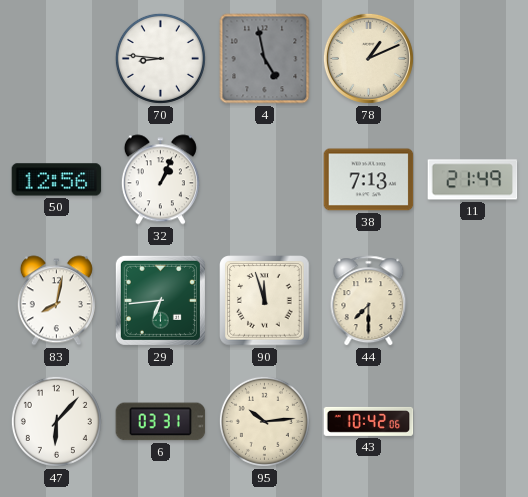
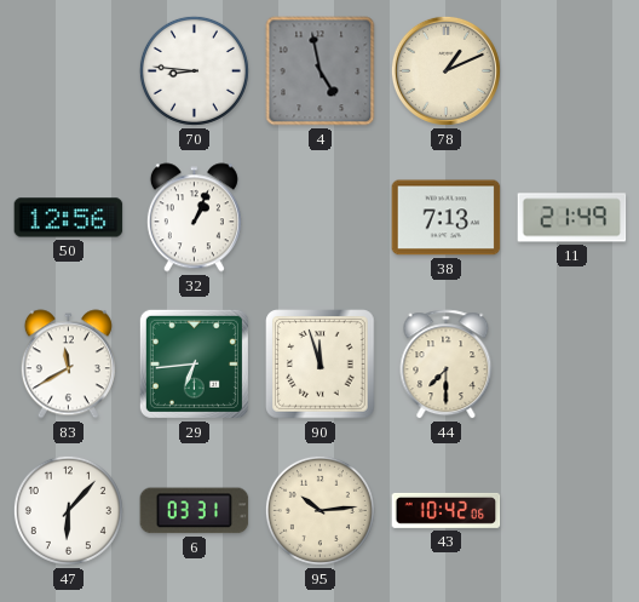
83: 8:02 -> 11:40 (68, 365)
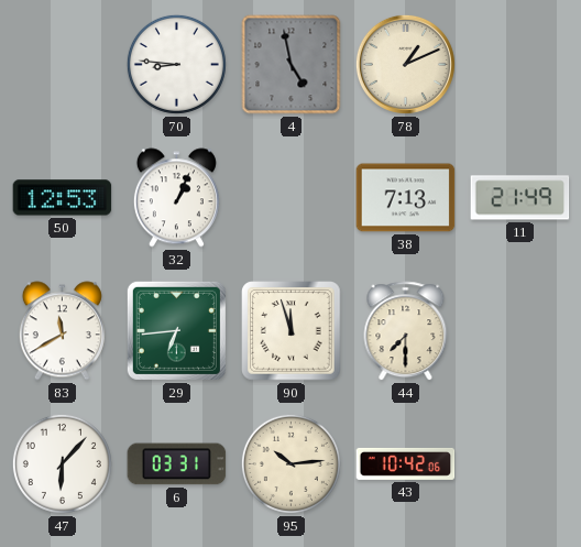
50: 12:56 -> 12:53 (63, 198)
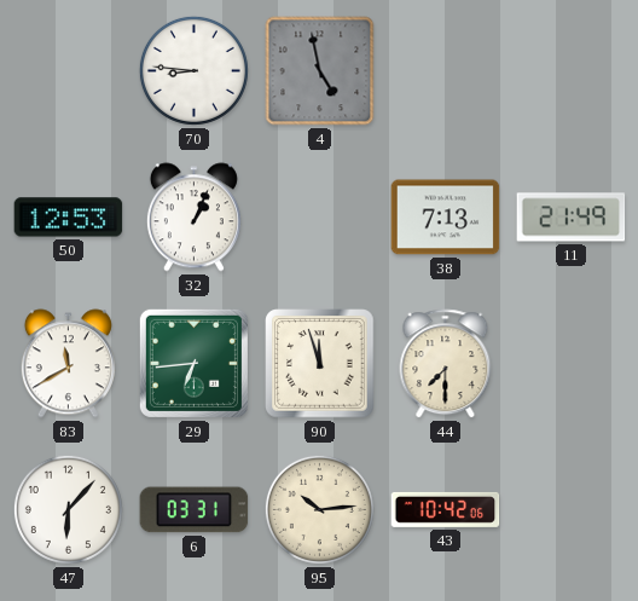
78: 1:11 -> none (405, 64)
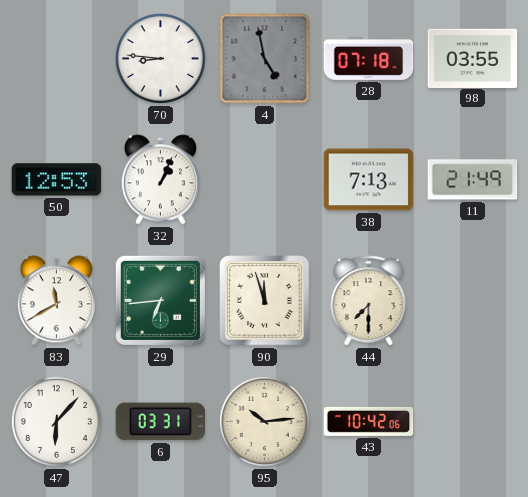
28: none -> 07:18 (369, 58)
98: none -> 03:55 (473, 58)
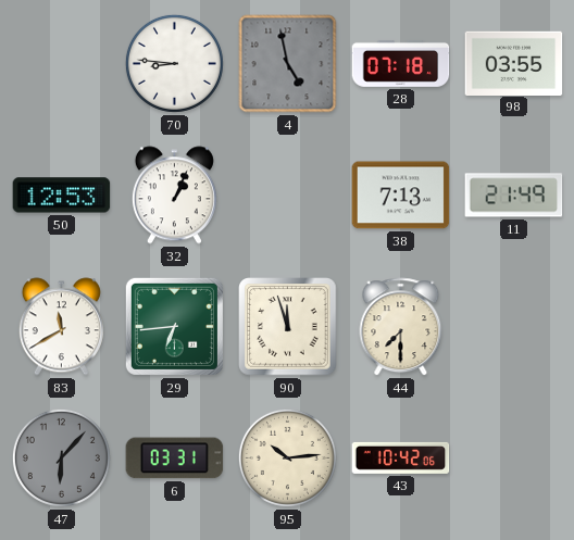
47 dial: white -> grey (61, 457)
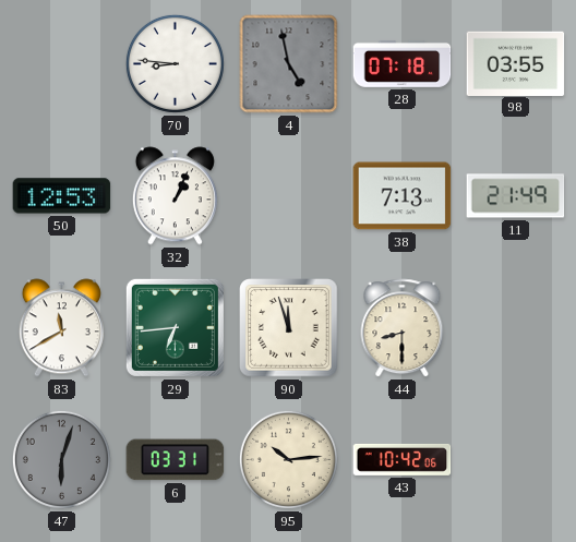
44: 7:30 -> 8:30 (403, 328)
47: 6:07 -> 6:03 (61, 459)
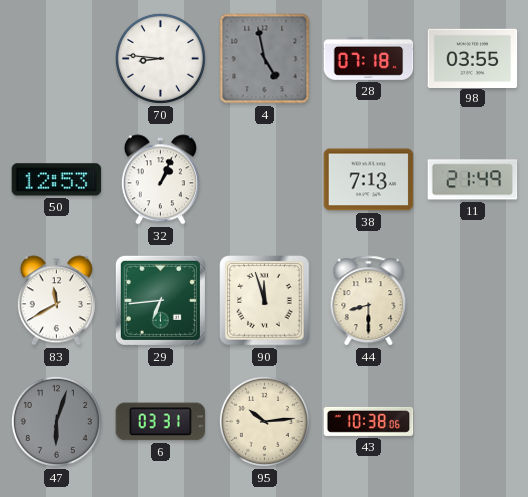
43: 10:42 -> 10:38 (369, 421)
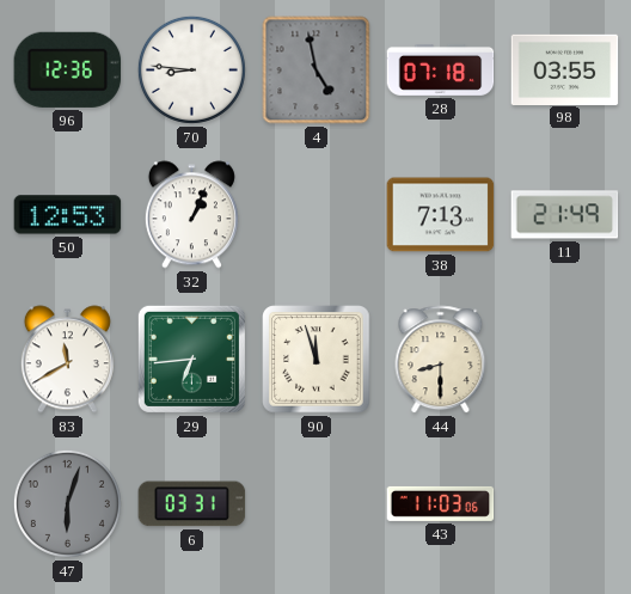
96: none -> 12:36 (68, 69)
95: 10:14 -> none (264, 421)
43: 10:38 -> 11:03 (441, 503)
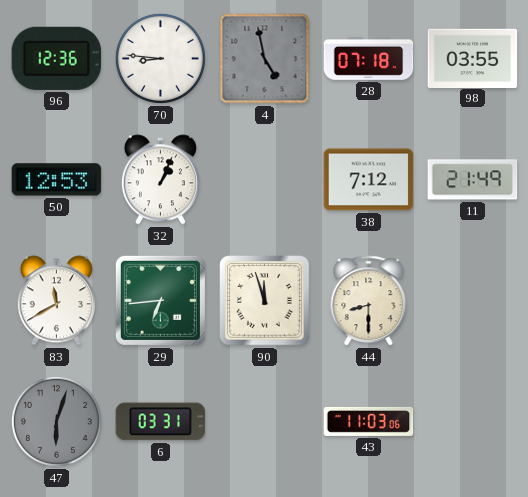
38: 7:13 -> 7:12 (369, 180)
